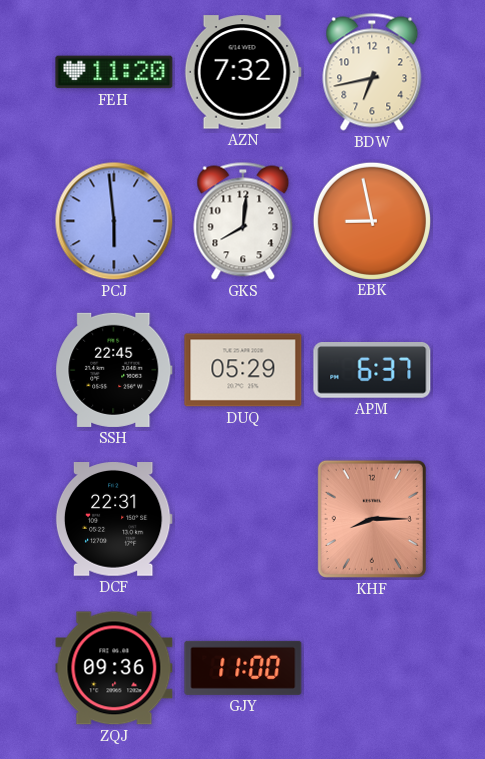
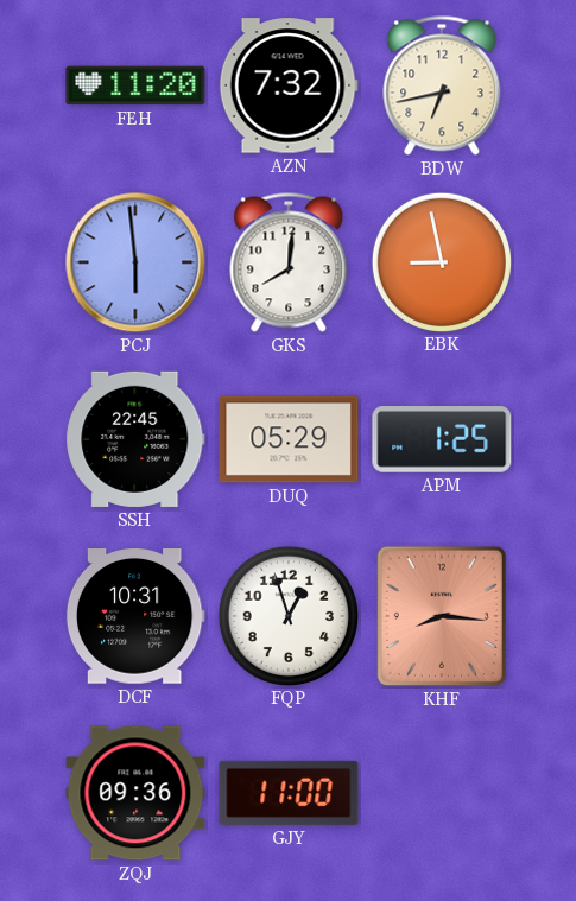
APM: 6:37 -> 1:25 (442, 440)
DCF: 22:31 -> 10:31 (135, 617)
FQP: none -> 12:57 (287, 615)
KHF: 8:15 -> 8:16 (442, 616)
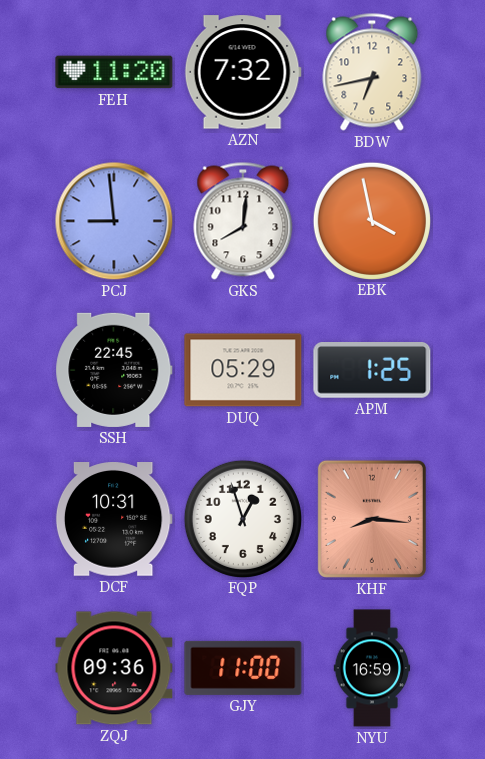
PCJ: 5:59 -> 8:59 (114, 221)
EBK: 8:58 -> 3:58 (371, 220)
NYU: none -> 16:59 (372, 668)
